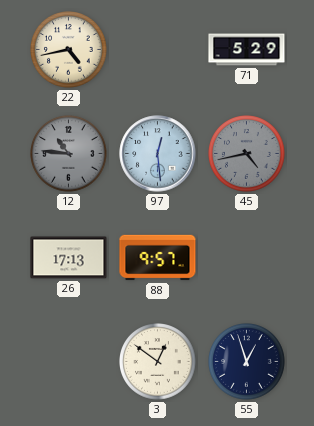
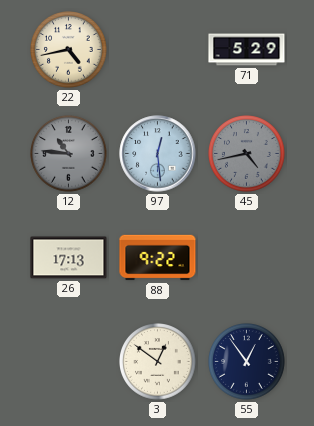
88: 9:57 -> 9:22 (158, 258)
55: 12:57 -> 12:54 (247, 362)
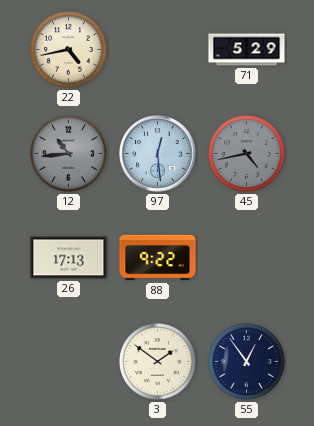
12: 10:46 -> 10:44 (69, 154)
3: 12:51 -> 1:51 (158, 362)
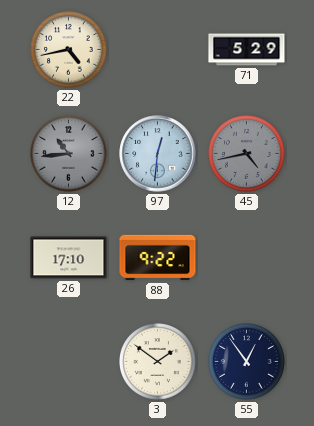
97: 12:29 -> 12:31 (158, 154)
26: 17:13 -> 17:10 (69, 258)
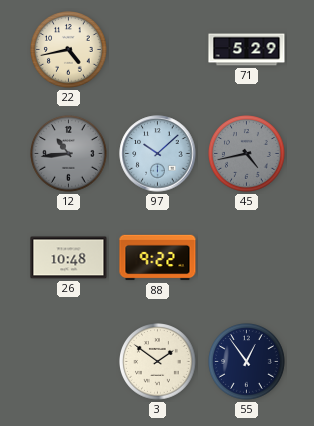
97: 12:31 -> 10:08 (158, 154)
26: 17:10 -> 10:48 (69, 258)
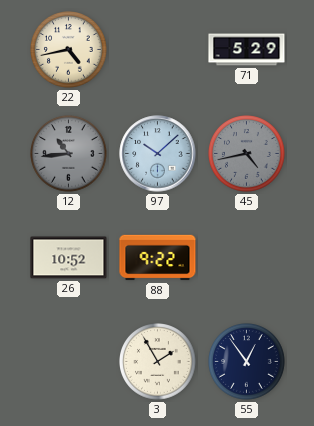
26: 10:48 -> 10:52 (69, 258)
3: 1:51 -> 1:55 (158, 362)
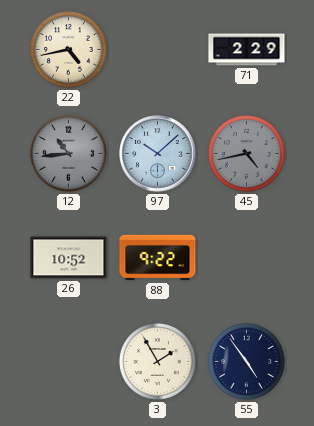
71: 5:29 -> 2:29 (247, 50)
55: 12:54 -> 4:54 (247, 362)
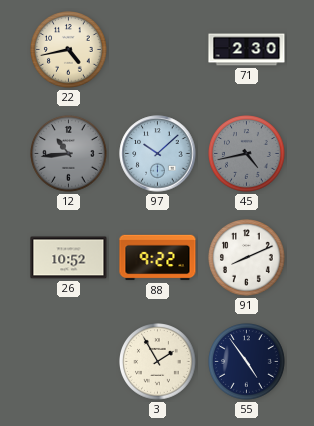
71: 2:29 -> 2:30 (247, 50)
91: none -> 8:11 (247, 258)
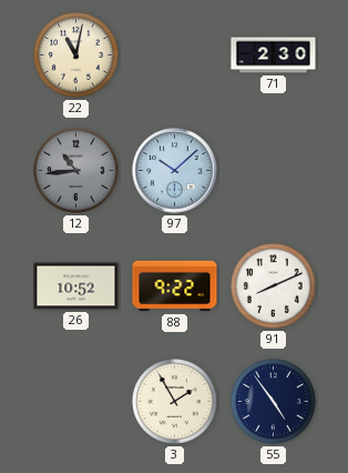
22: 4:43 -> 11:02 (76, 56)
45: 4:43 -> none (247, 154)
